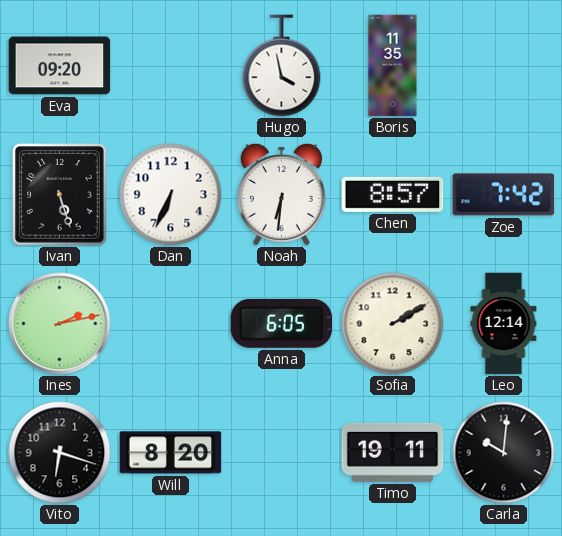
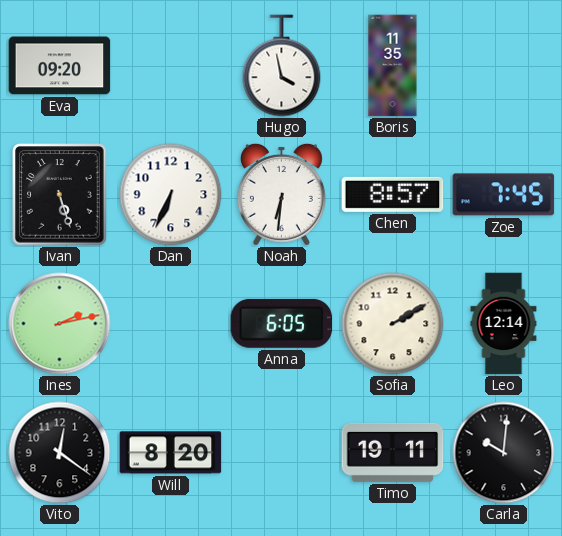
Zoe: 7:42 -> 7:45 (504, 195)
Vito: 6:18 -> 12:21 (60, 453)
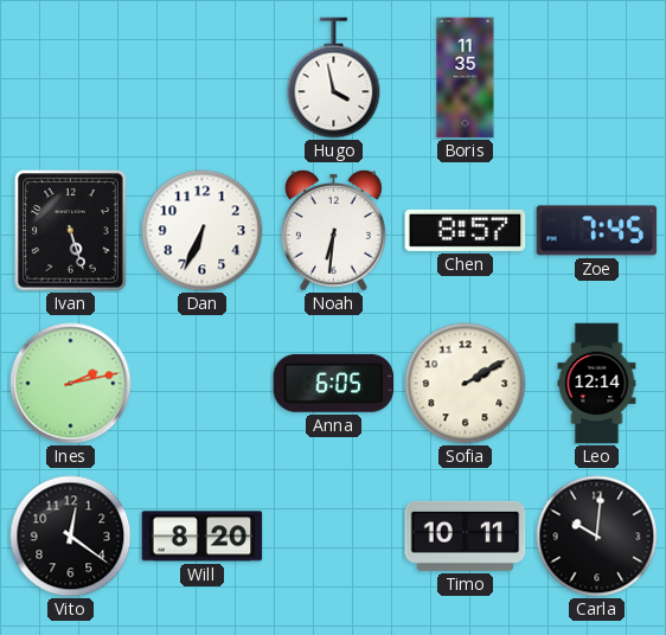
Eva: 09:20 -> none (60, 66)
Timo: 19:11 -> 10:11 (466, 535)
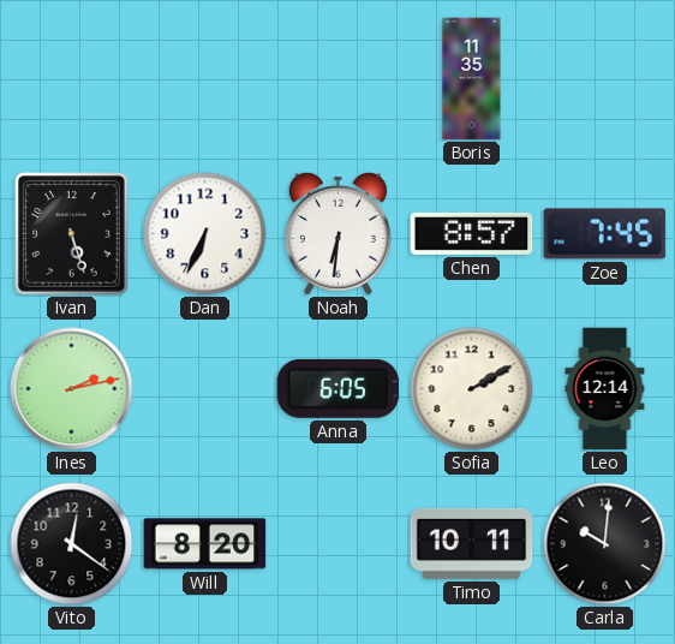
Hugo: 3:58 -> none (334, 78)
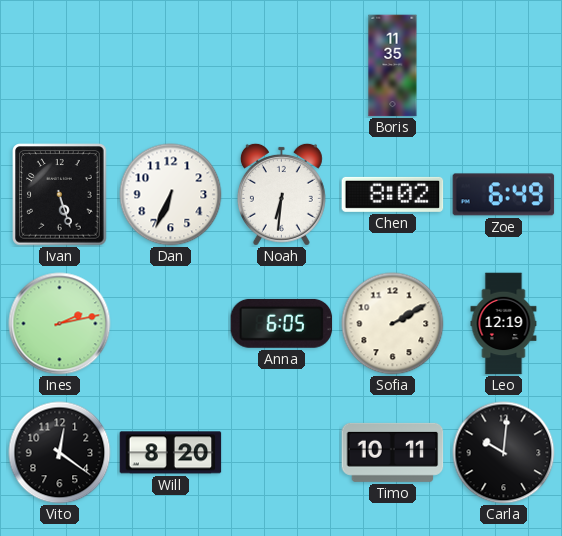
Chen: 8:57 -> 8:02 (393, 194)
Zoe: 7:45 -> 6:49 (504, 195)
Leo: 12:14 -> 12:19 (504, 324)
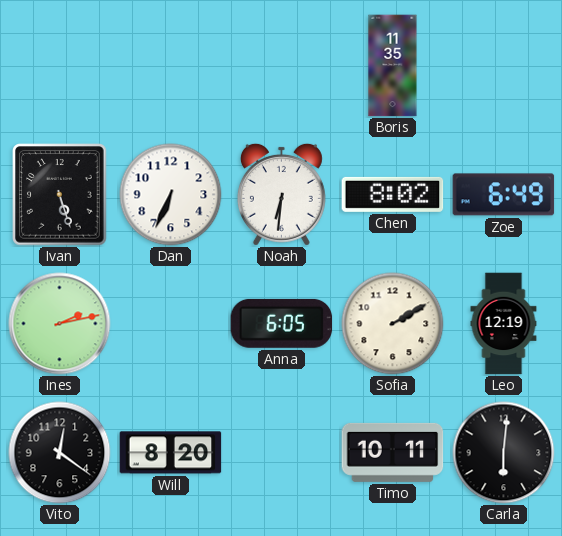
Carla: 10:01 -> 6:01 (504, 453)
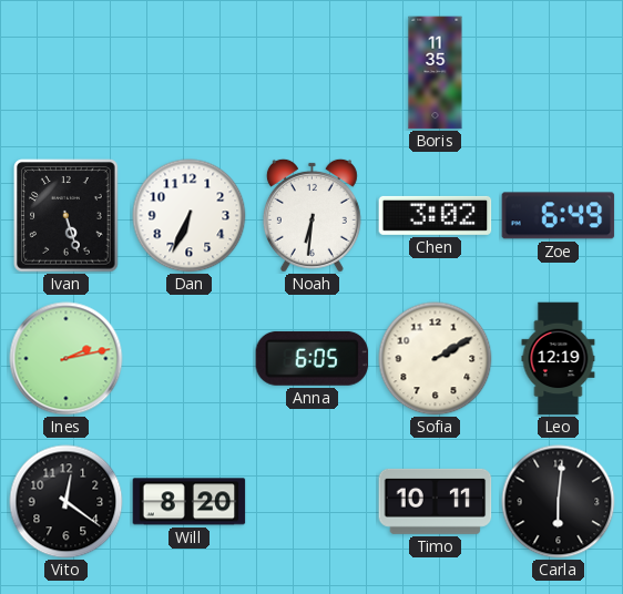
Chen: 8:02 -> 3:02 (436, 215)
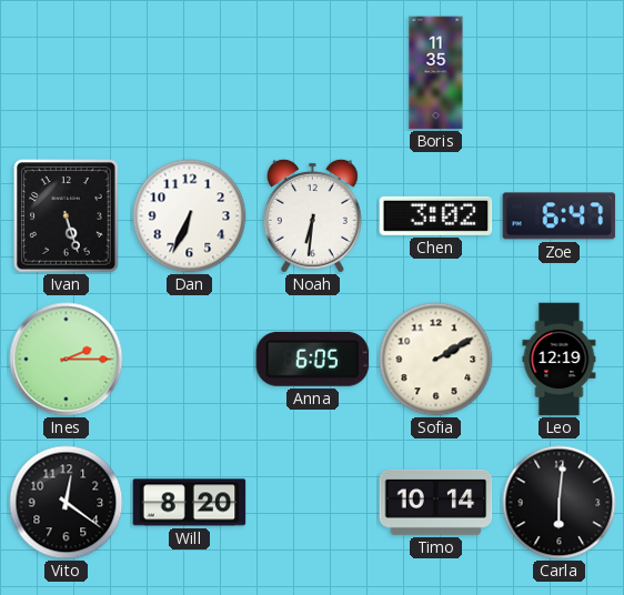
Zoe: 6:49 -> 6:47 (560, 216)
Ines: 2:13 -> 2:15 (67, 360)
Timo: 10:11 -> 10:14 (436, 502)
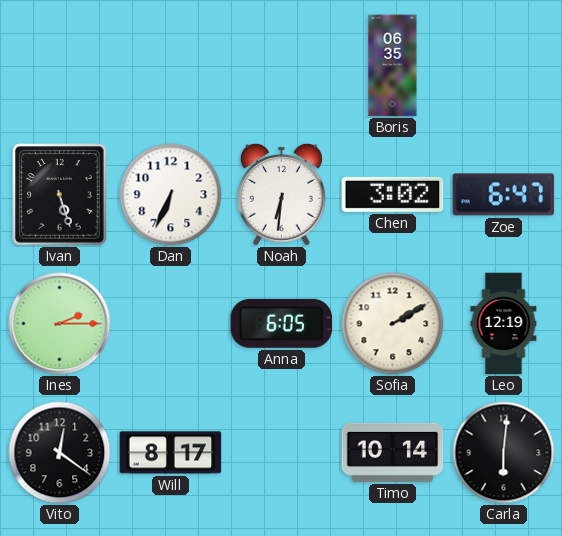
Boris: 11:35 -> 06:35 (393, 66)
Will: 8:20 -> 8:17 (171, 453)
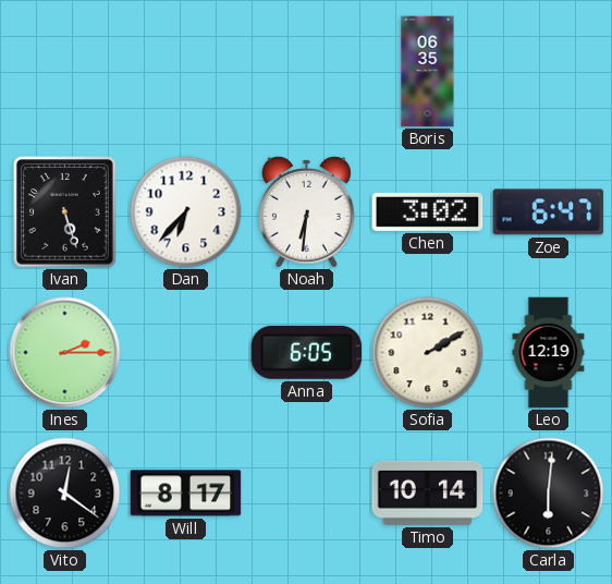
Dan: 6:34 -> 6:37 (186, 212)
